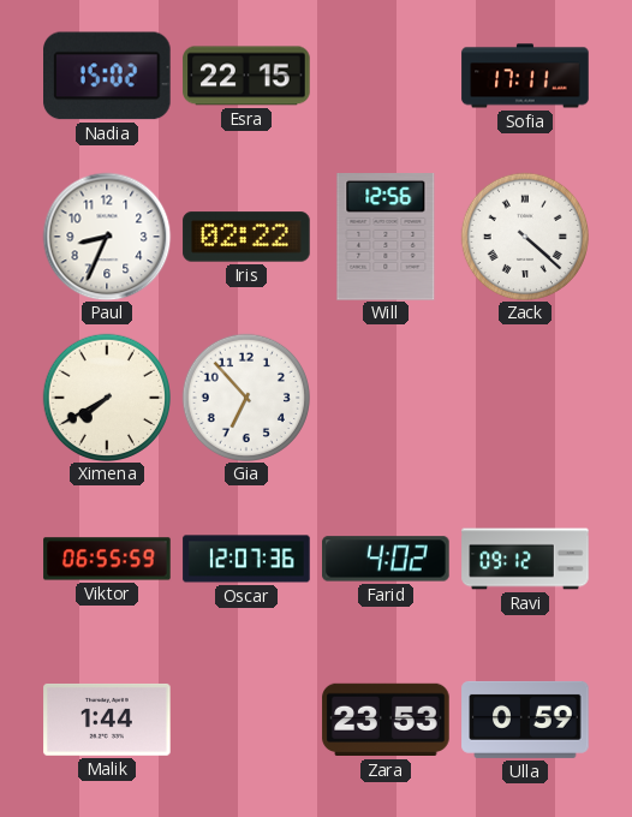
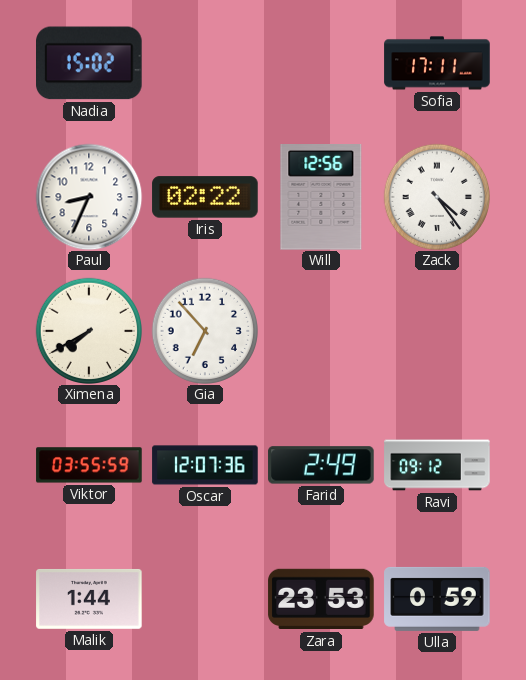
Esra: 22:15 -> none (246, 76)
Zack: 4:22 -> 4:24 (436, 196)
Viktor: 06:55 -> 03:55 (89, 465)
Farid: 4:02 -> 2:49 (321, 465)
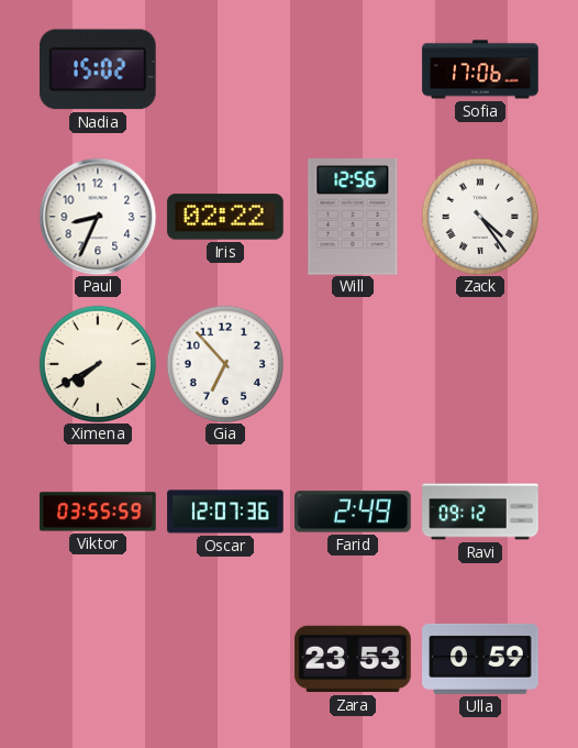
Sofia: 17:11 -> 17:06 (480, 69)
Malik: 1:44 -> none (89, 599)
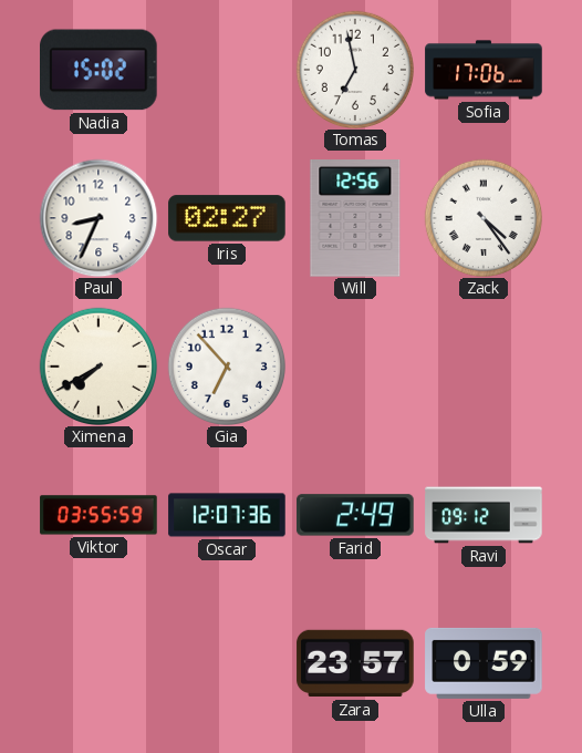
Tomas: none -> 6:58 (354, 69)
Iris: 02:22 -> 02:27 (227, 218)
Zara: 23:53 -> 23:57 (355, 663)
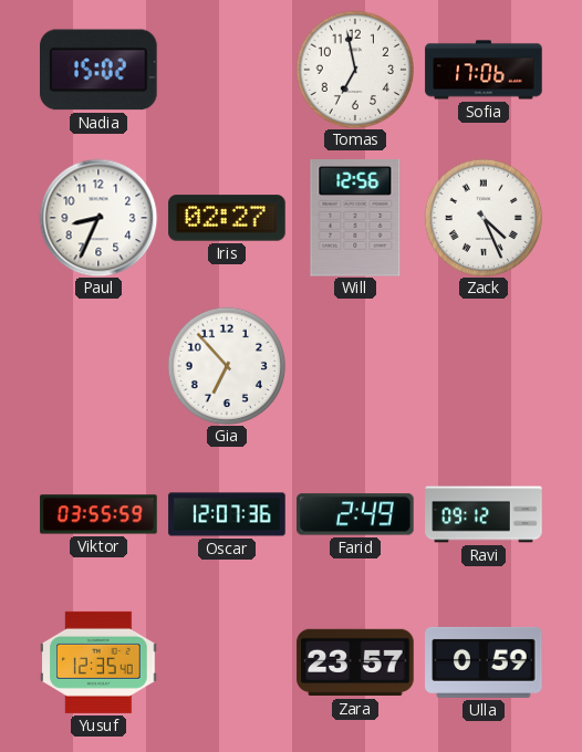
Zack: 4:24 -> 4:26 (482, 217)
Ximena: 7:40 -> none (97, 365)
Yusuf: none -> 12:35 (98, 662)
